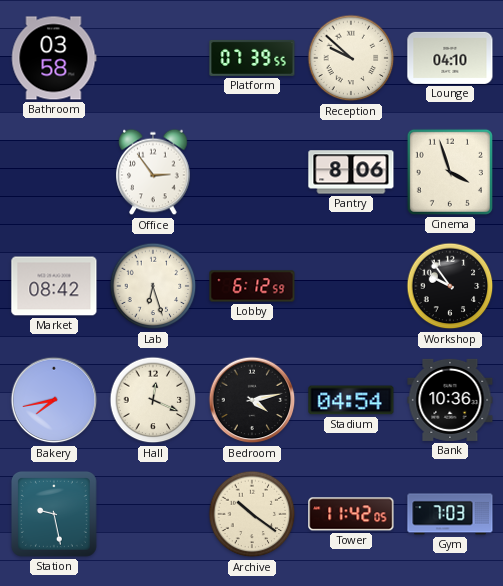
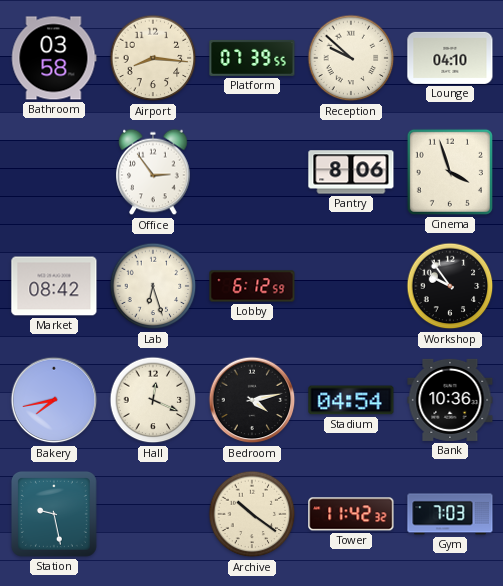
Airport: none -> 8:16 (153, 58)
Tower: 11:42:05 -> 11:42:32 (351, 514)
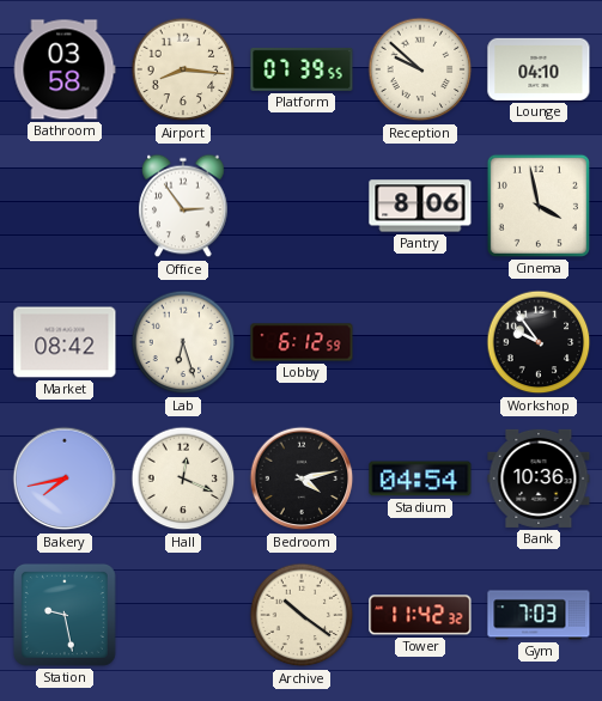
Cinema: 3:57 -> 3:58 (539, 206)
